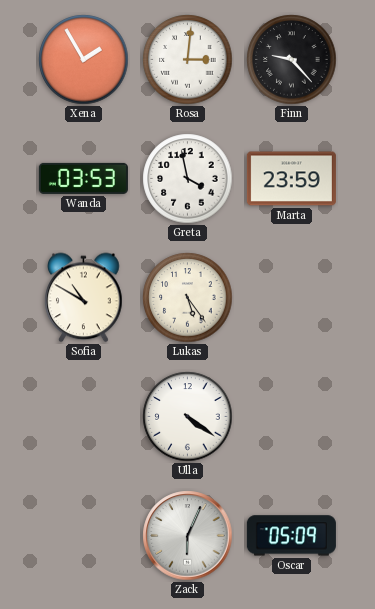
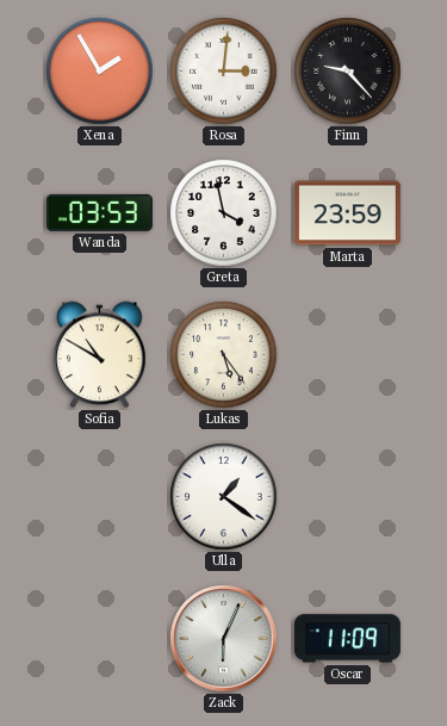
Ulla: 4:21 -> 1:21 (224, 497)
Oscar: 05:09 -> 11:09 (347, 639)
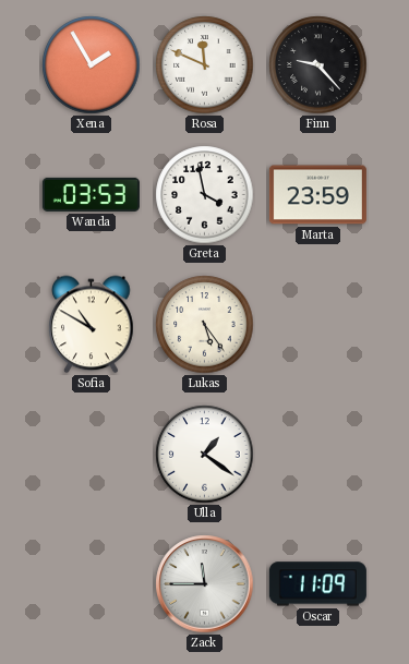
Rosa: 3:01 -> 11:49 (205, 65)
Zack: 6:04 -> 11:45 (205, 584)
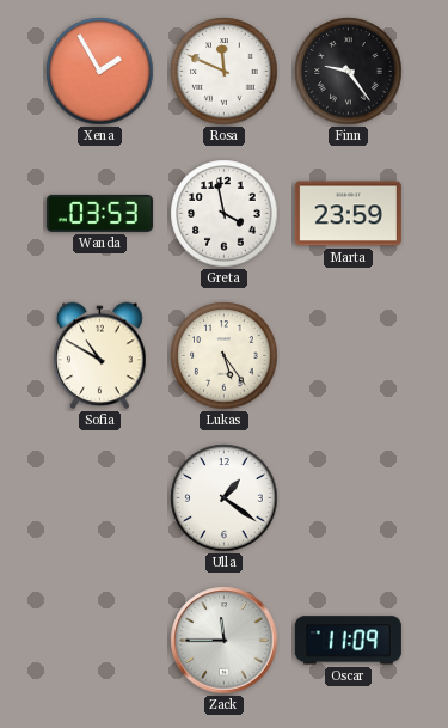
Finn: 9:23 -> 9:24 (349, 72)
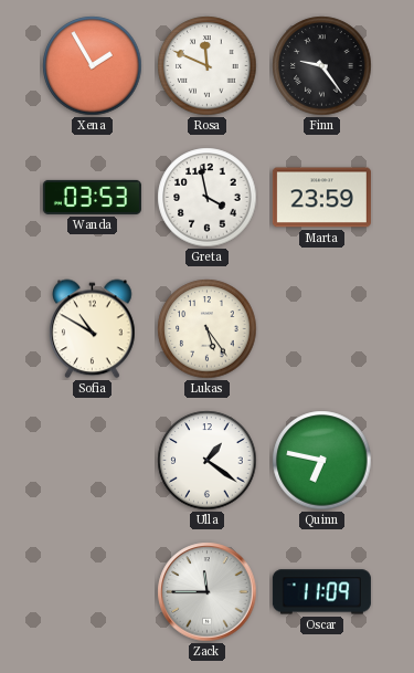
Quinn: none -> 6:47 (322, 461)
